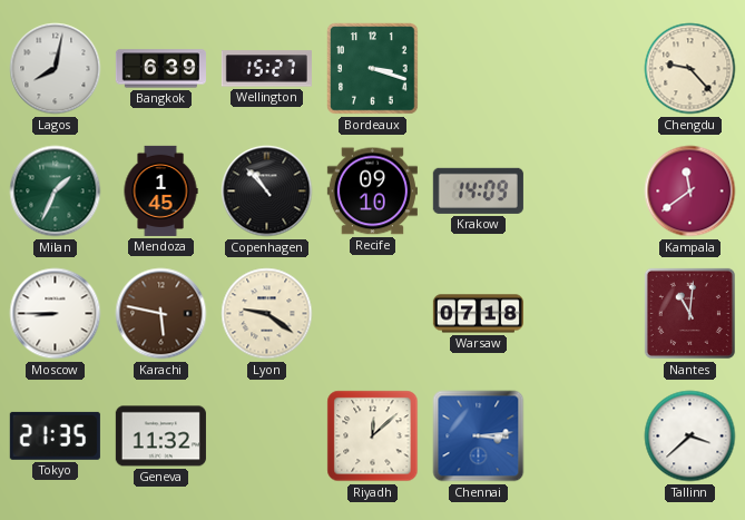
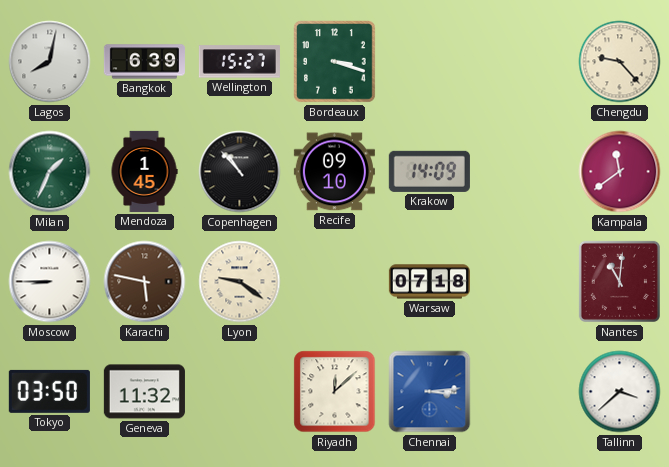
Tokyo: 21:35 -> 03:50 (49, 391)
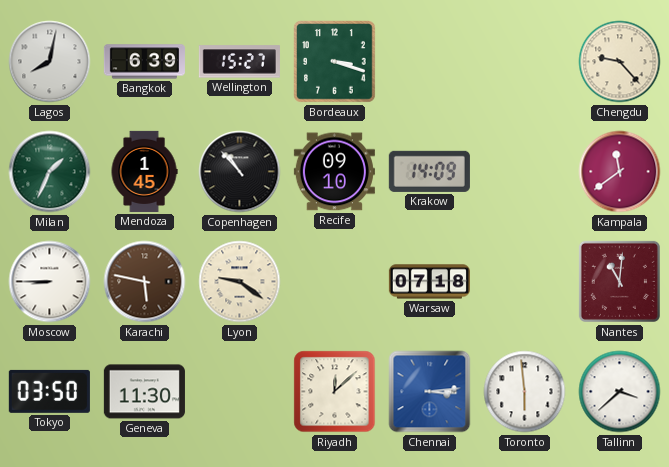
Geneva: 11:32 -> 11:30 (144, 392)
Toronto: none -> 5:59 (525, 392)
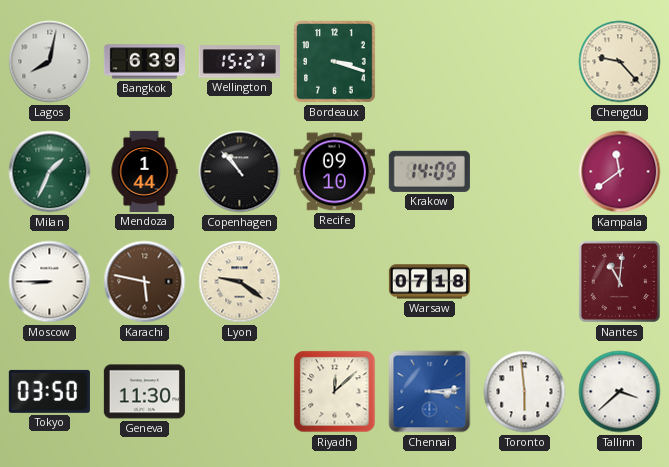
Mendoza: 1:45 -> 1:44 (144, 171)
